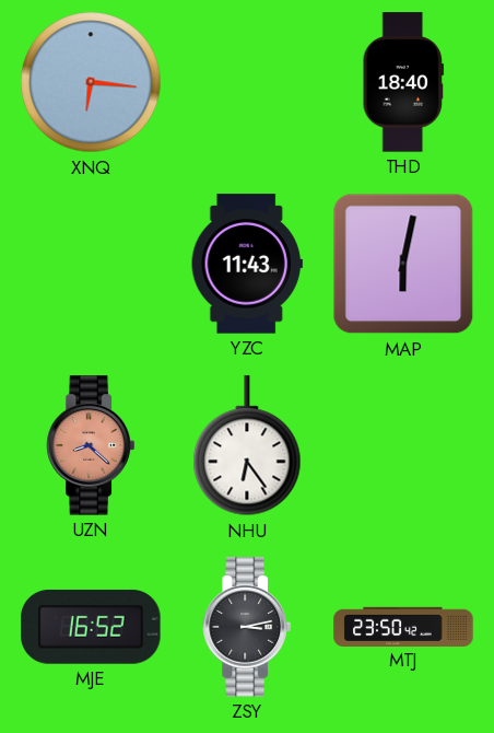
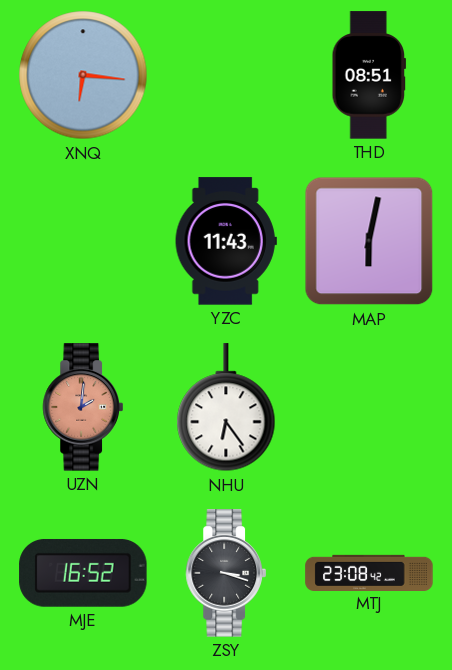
THD: 18:40 -> 08:51 (369, 75)
UZN: 8:22 -> 2:01 (83, 407)
ZSY: 3:13 -> 3:18 (226, 573)
MTJ: 23:50 -> 23:08 (369, 572)
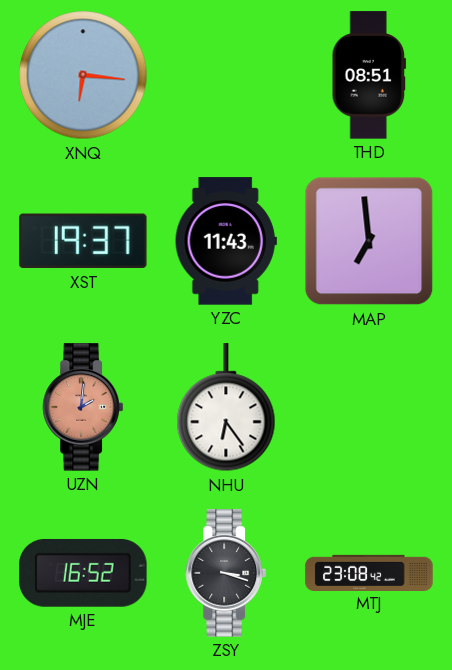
XST: none -> 19:37 (84, 241)
MAP: 6:02 -> 6:59 (369, 241)
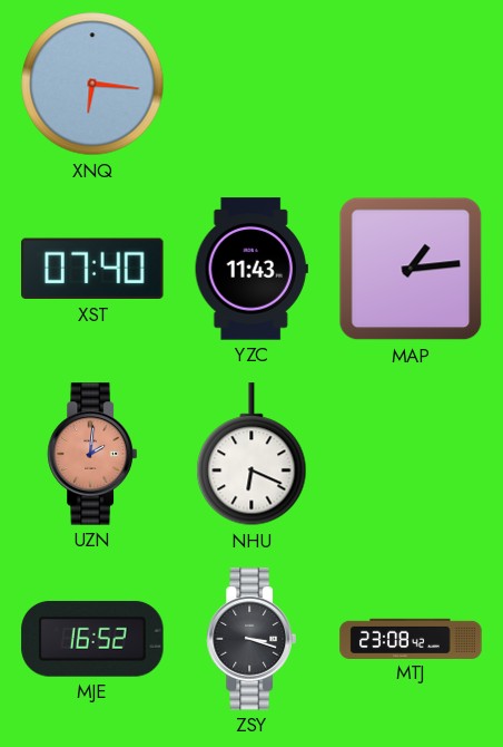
THD: 08:51 -> none (369, 75)
XST: 19:37 -> 07:40 (93, 269)
MAP: 6:59 -> 1:14 (411, 269)
NHU: 6:24 -> 6:19 (251, 455)
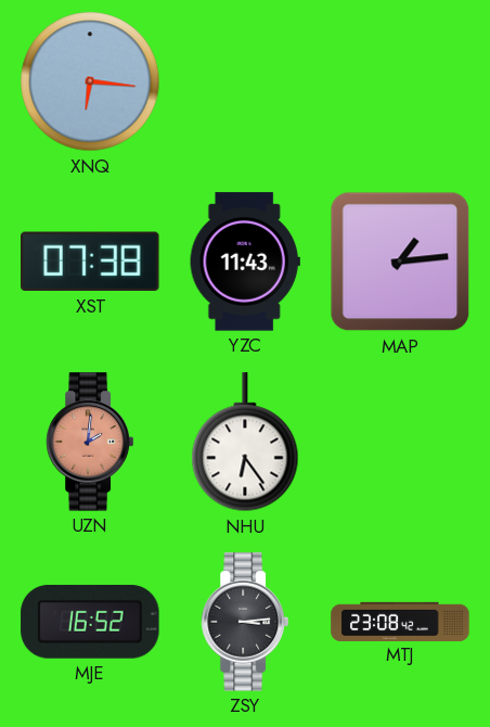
XST: 07:40 -> 07:38 (91, 262)
NHU: 6:19 -> 6:24 (245, 443)
ZSY: 3:18 -> 3:14 (245, 622)
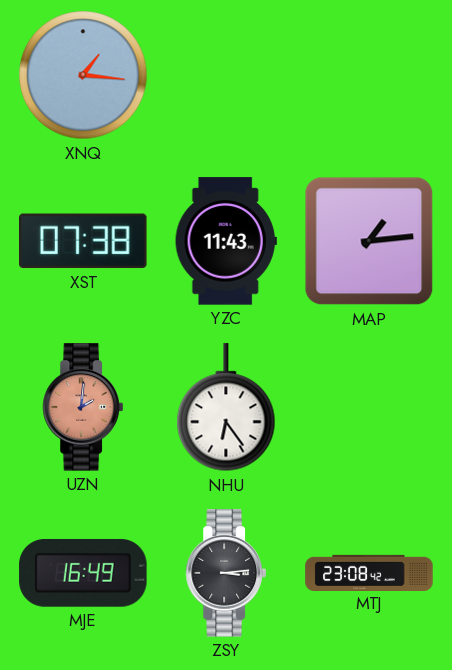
XNQ: 6:16 -> 1:16 (83, 75)
MJE: 16:52 -> 16:49 (83, 573)
